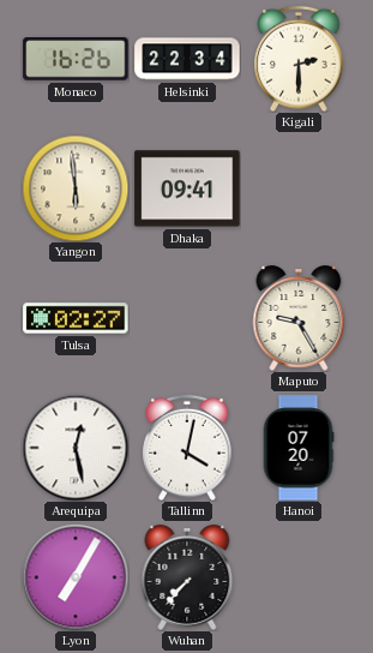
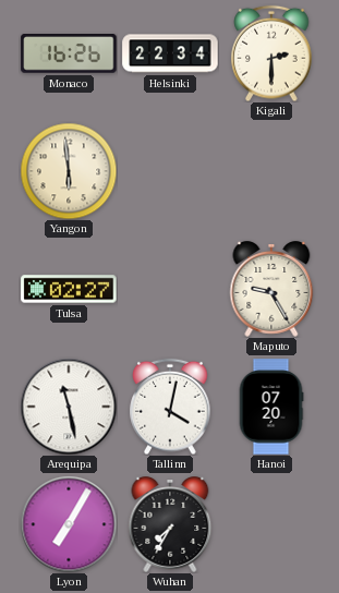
Dhaka: 09:41 -> none (187, 188)
Arequipa: 12:28 -> 11:28 (69, 407)
Wuhan: 7:37 -> 7:35 (170, 524)
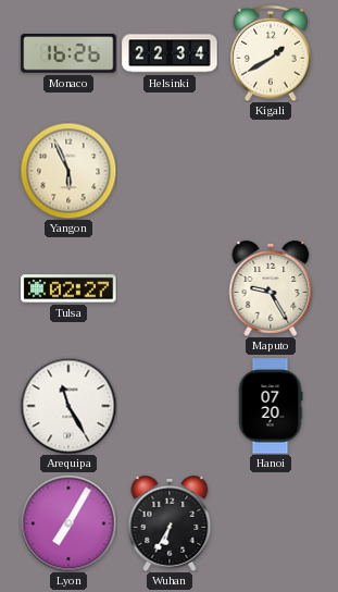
Kigali: 2:30 -> 1:40 (271, 53)
Yangon: 5:59 -> 5:56 (68, 171)
Arequipa: 11:28 -> 11:25 (68, 406)
Tallinn: 4:02 -> none (170, 407)
Wuhan: 7:35 -> 6:35 (170, 523)
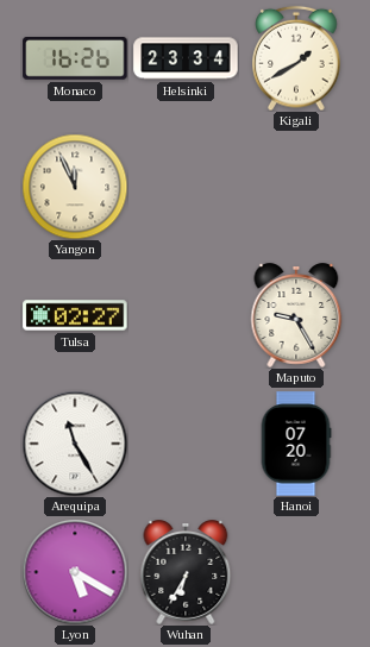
Helsinki: 22:34 -> 23:34 (186, 58)
Yangon: 5:56 -> 11:56 (75, 187)
Lyon: 7:05 -> 5:20 (75, 572)
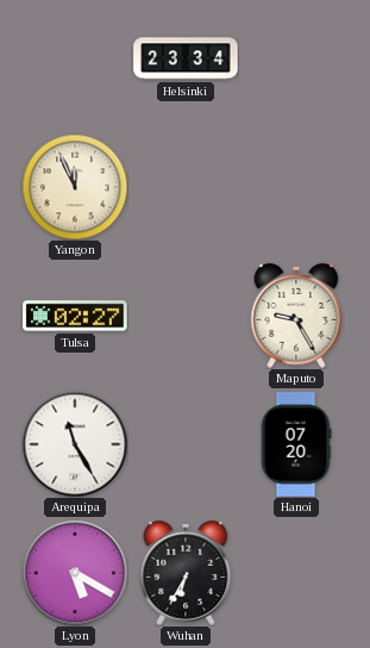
Monaco: 16:26 -> none (75, 58)
Kigali: 1:40 -> none (296, 58)
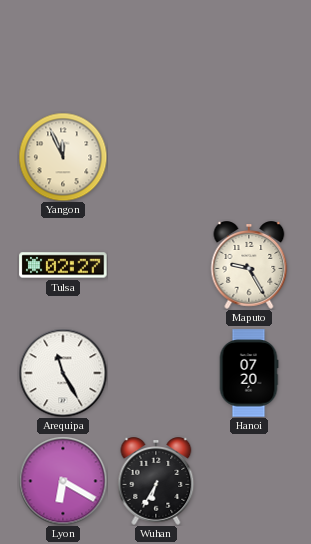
Helsinki: 23:34 -> none (186, 58)
Lyon: 5:20 -> 6:20 (63, 481)
